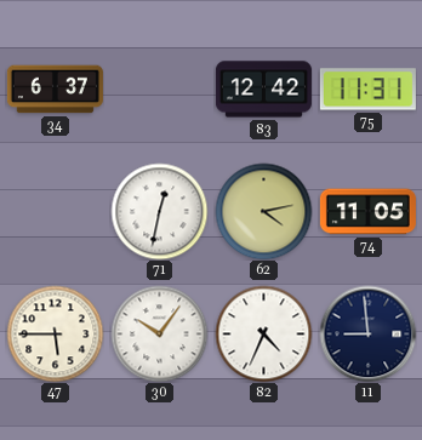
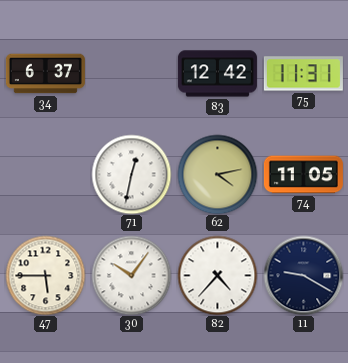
82: 4:34 -> 4:37 (217, 275)
11: 8:59 -> 9:20 (303, 275)
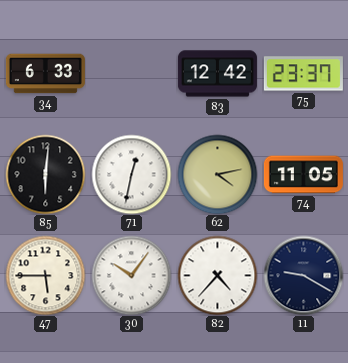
34: 6:37 -> 6:33 (45, 74)
75: 11:31 -> 23:37 (303, 74)
85: none -> 6:01 (45, 174)
